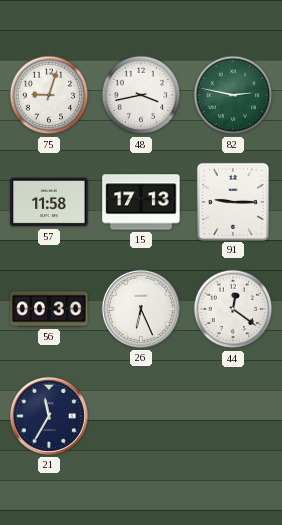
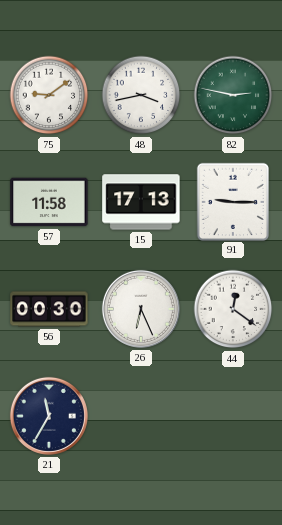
75: 9:03 -> 9:09 (49, 95)
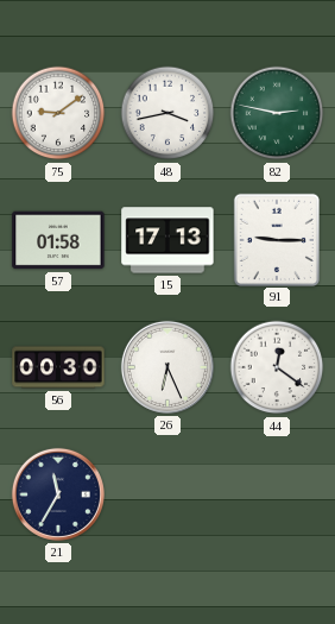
57: 11:58 -> 01:58 (58, 240)
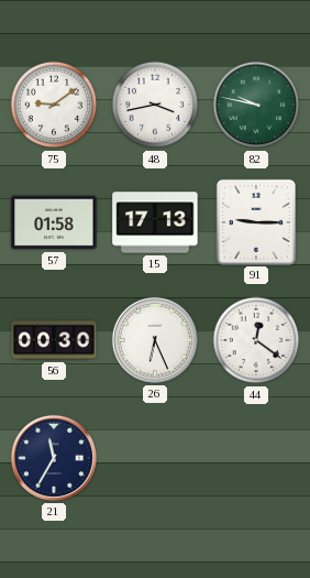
82: 2:47 -> 9:47 (256, 105)
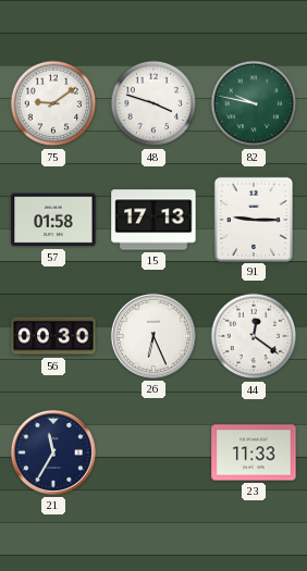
48: 3:43 -> 3:48 (153, 103)
23: none -> 11:33 (254, 452)
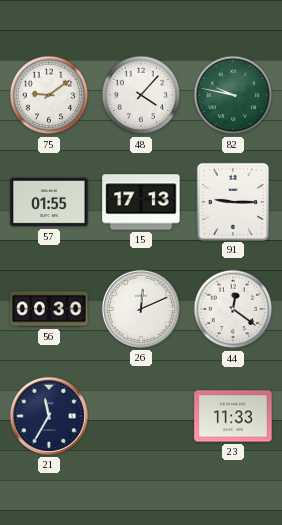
48: 3:48 -> 4:07 (141, 95)
57: 01:58 -> 01:55 (49, 202)
26: 6:26 -> 12:11 (141, 309)
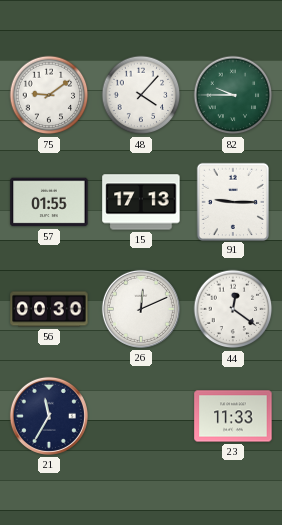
82: 9:47 -> 9:45 (233, 95)
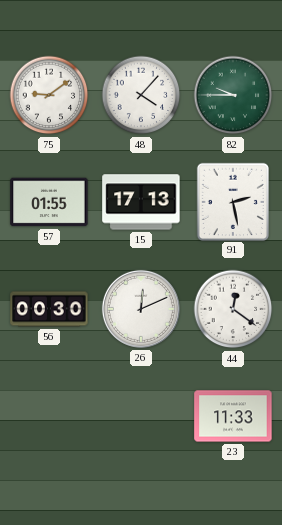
91: 9:15 -> 2:28 (232, 201)
21: 11:35 -> none (49, 416)
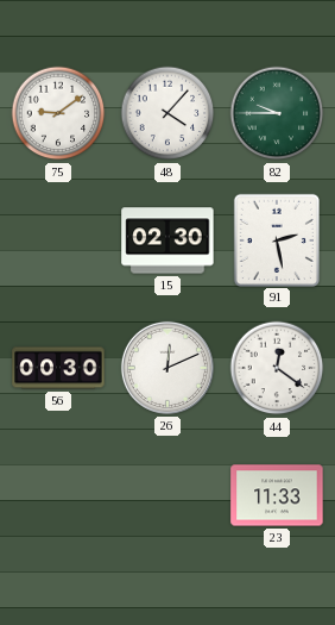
57: 01:55 -> none (49, 202)
15: 17:13 -> 02:30 (167, 240)
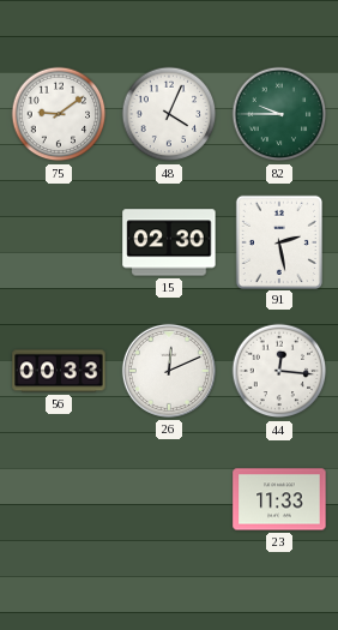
48: 4:07 -> 4:04 (169, 114)
56: 00:30 -> 00:33 (59, 371)
44: 12:21 -> 12:16 (279, 371)
